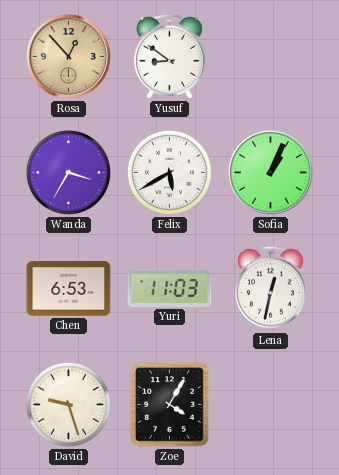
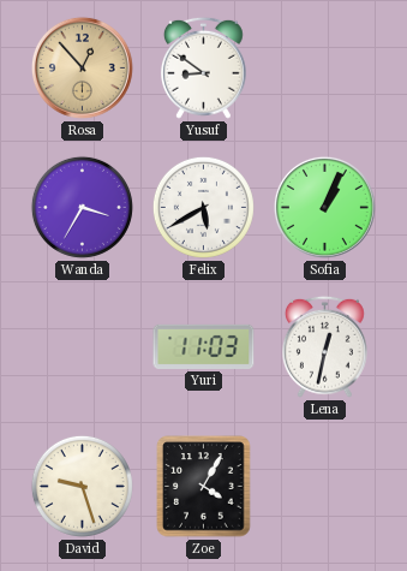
Chen: 6:53 -> none (69, 289)
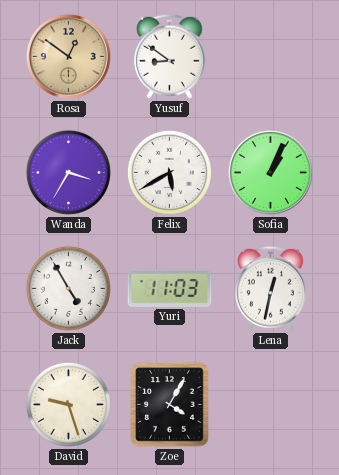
Rosa: 12:53 -> 12:51 (68, 56)
Jack: none -> 4:55 (68, 288)
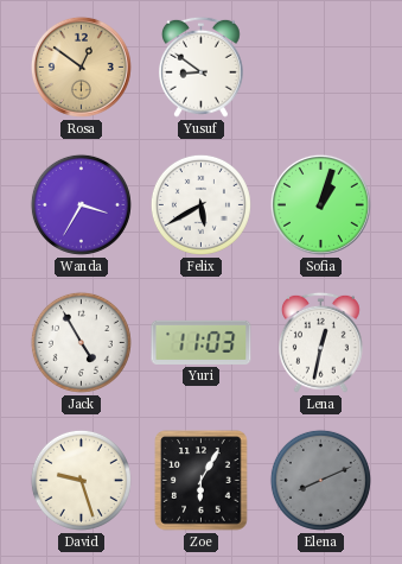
Sofia: 1:04 -> 1:03 (320, 204)
Zoe: 4:05 -> 6:05 (202, 481)
Elena: none -> 8:11 (320, 480)
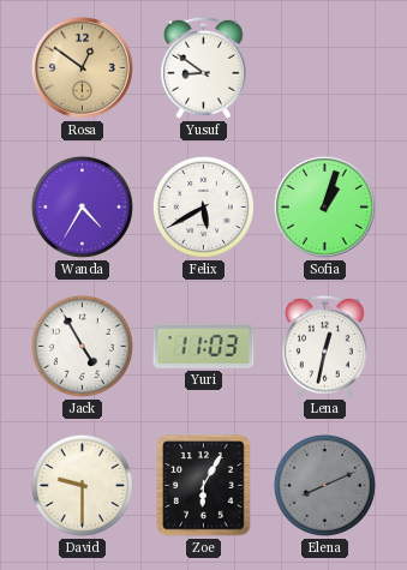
Wanda: 3:35 -> 4:35 (82, 206)
David: 9:27 -> 9:30 (82, 485)
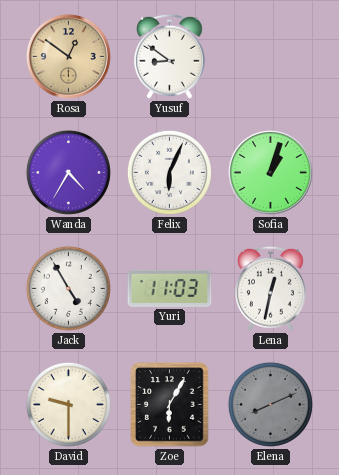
Felix: 5:40 -> 6:04 (169, 172)
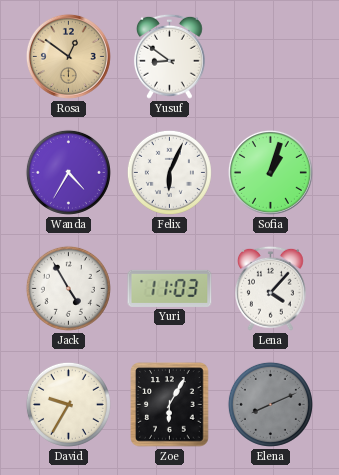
Lena: 12:32 -> 4:07 (271, 288)
David: 9:30 -> 9:35 (68, 404)
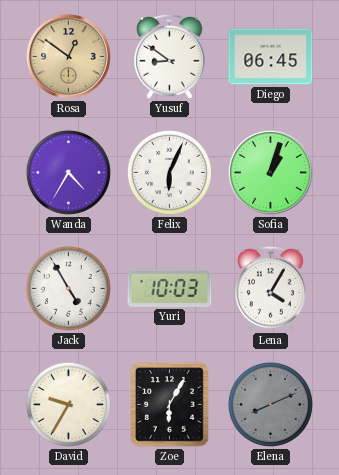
Diego: none -> 06:45 (271, 57)
Yuri: 11:03 -> 10:03 (170, 288)
Lena: 4:07 -> 4:05 (271, 288)
